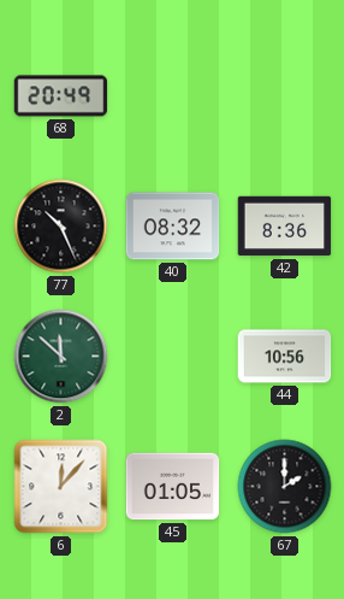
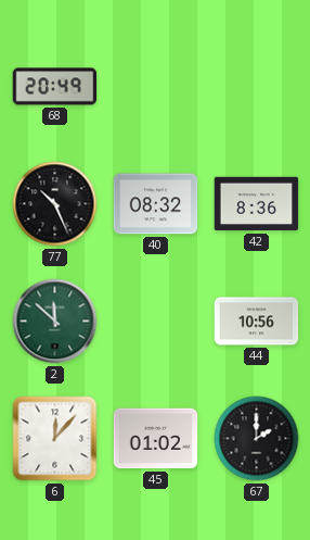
45: 01:05 -> 01:02 (156, 439)
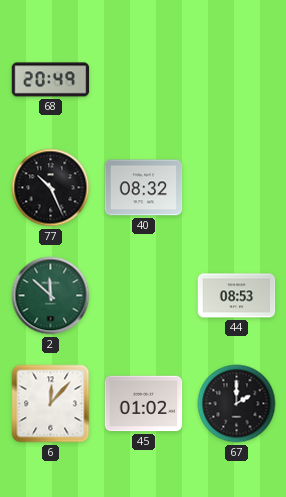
42: 8:36 -> none (257, 204)
44: 10:56 -> 08:53 (237, 296)
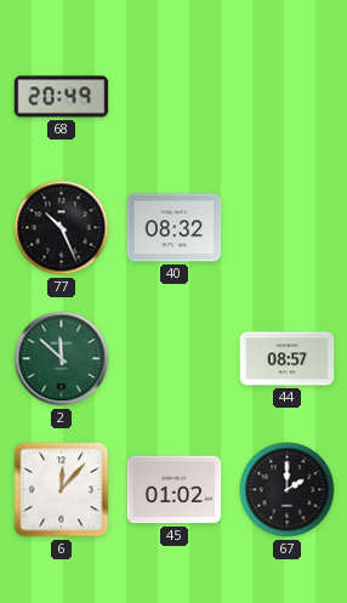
44: 08:53 -> 08:57 (288, 359)
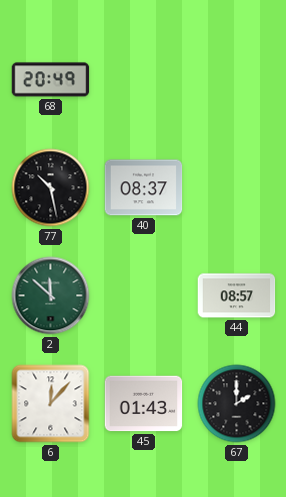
77: 10:26 -> 10:28 (51, 188)
40: 08:32 -> 08:37 (144, 188)
45: 01:02 -> 01:43 (144, 404)
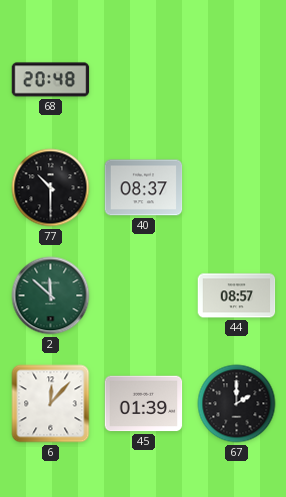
68: 20:49 -> 20:48 (51, 80)
77: 10:28 -> 10:30 (51, 188)
45: 01:43 -> 01:39 (144, 404)
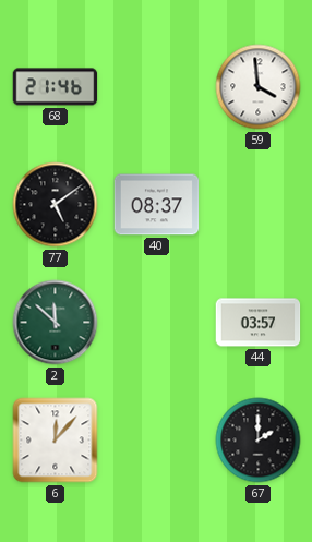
68: 20:48 -> 21:46 (56, 87)
59: none -> 3:59 (259, 87)
77: 10:30 -> 5:09 (56, 205)
44: 08:57 -> 03:57 (259, 323)
45: 01:39 -> none (144, 404)
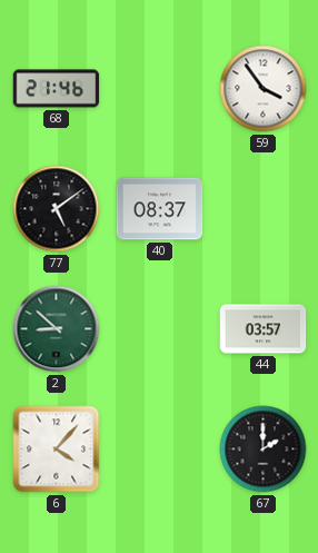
59: 3:59 -> 3:54 (264, 89)
2: 11:52 -> 8:52 (57, 329)
6: 12:07 -> 4:07 (57, 450)
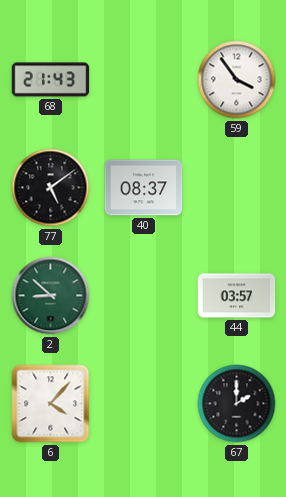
68: 21:46 -> 21:43 (51, 80)
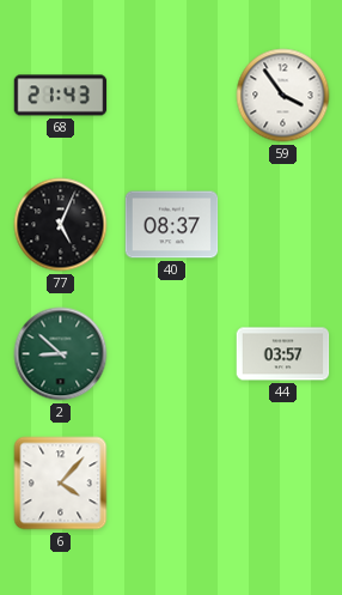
77: 5:09 -> 5:04 (61, 225)
67: 2:00 -> none (237, 404)
